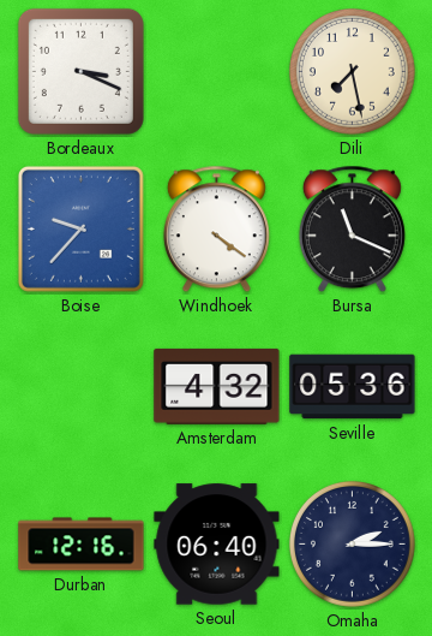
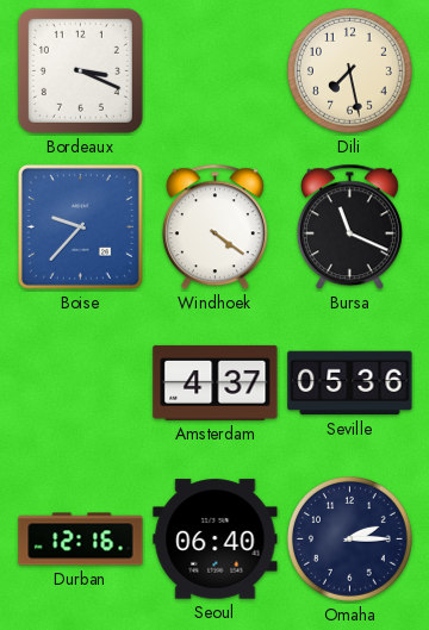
Amsterdam: 4:32 -> 4:37 (216, 382)
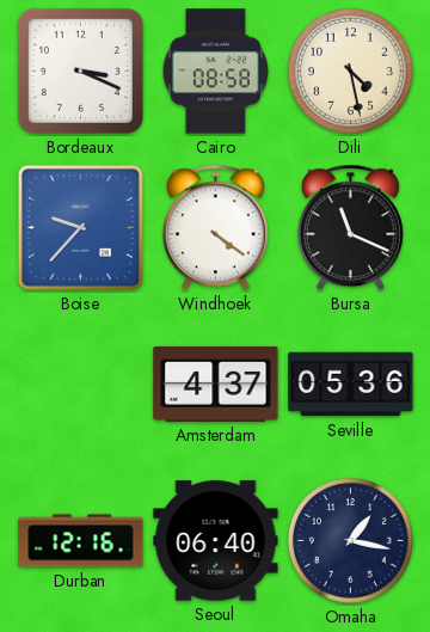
Cairo: none -> 08:58 (216, 72)
Dili: 7:28 -> 4:28 (350, 70)
Omaha: 2:15 -> 1:17 (350, 540)
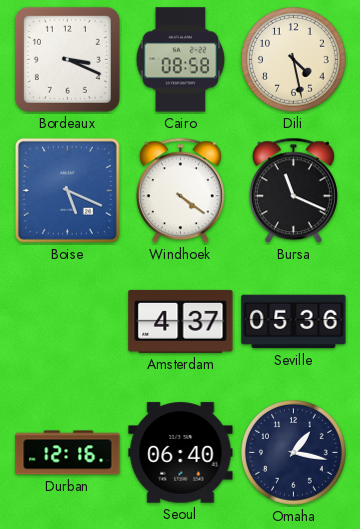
Boise: 9:37 -> 5:19 (67, 190)
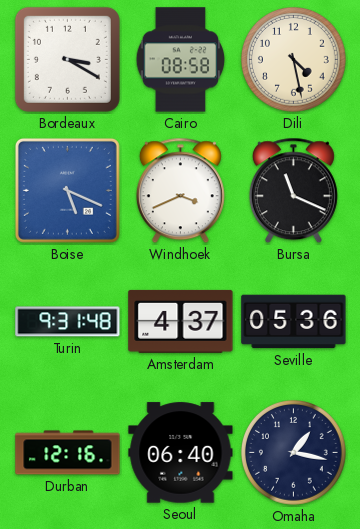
Bordeaux: 3:19 -> 3:20 (67, 59)
Windhoek: 4:21 -> 3:41 (180, 191)
Turin: none -> 9:31 (68, 322)
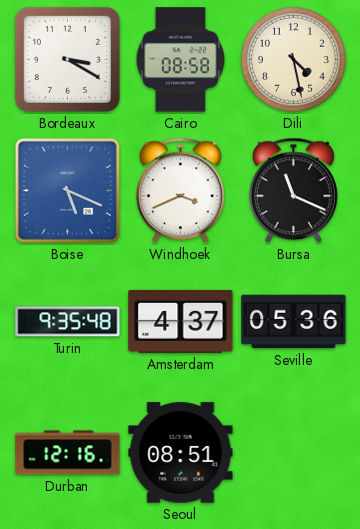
Turin: 9:31 -> 9:35 (68, 322)
Seoul: 06:40 -> 08:51 (181, 453)
Omaha: 1:17 -> none (293, 452)
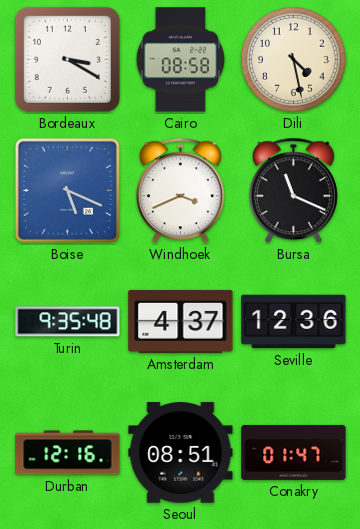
Seville: 05:36 -> 12:36 (294, 322)
Conakry: none -> 01:47 (294, 452)
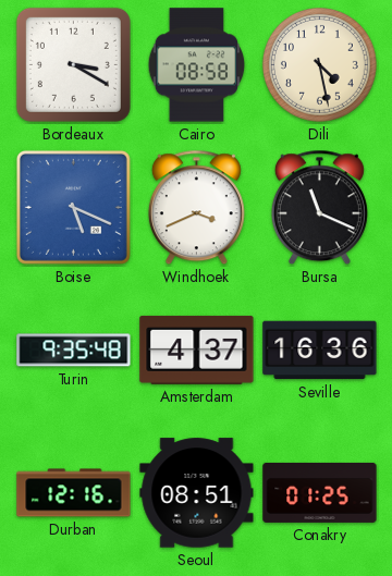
Seville: 12:36 -> 16:36 (320, 351)
Conakry: 01:47 -> 01:25 (320, 492)
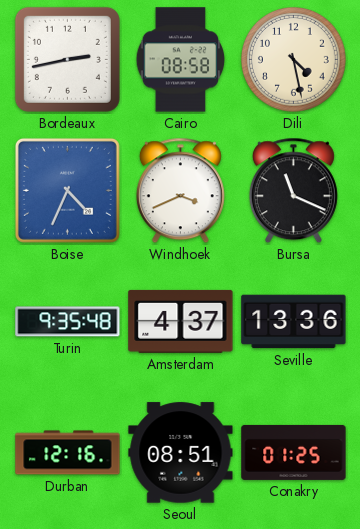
Bordeaux: 3:20 -> 2:43 (67, 59)
Boise: 5:19 -> 4:34 (67, 190)
Seville: 16:36 -> 13:36 (294, 322)
